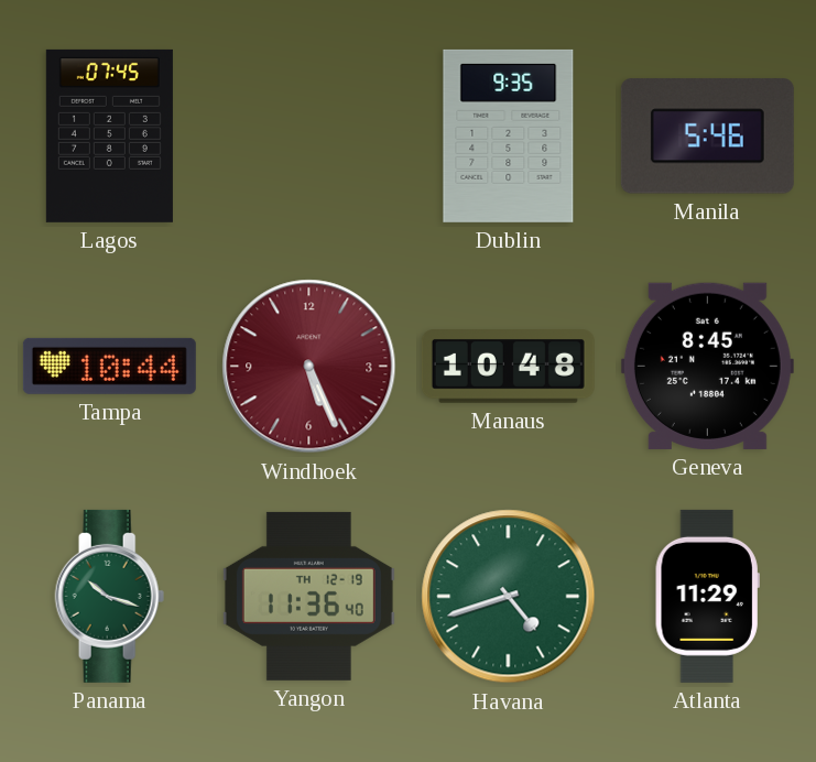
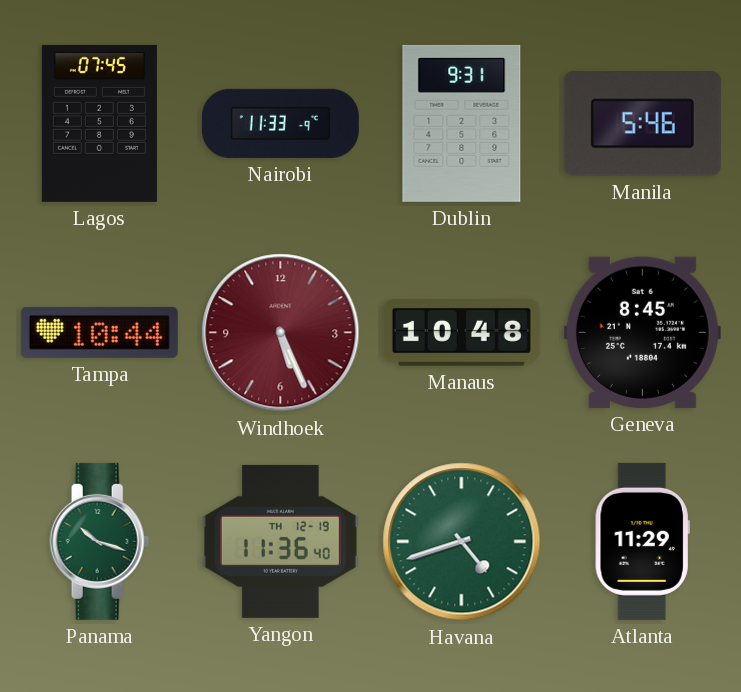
Nairobi: none -> 11:33 (280, 123)
Dublin: 9:35 -> 9:31 (462, 123)
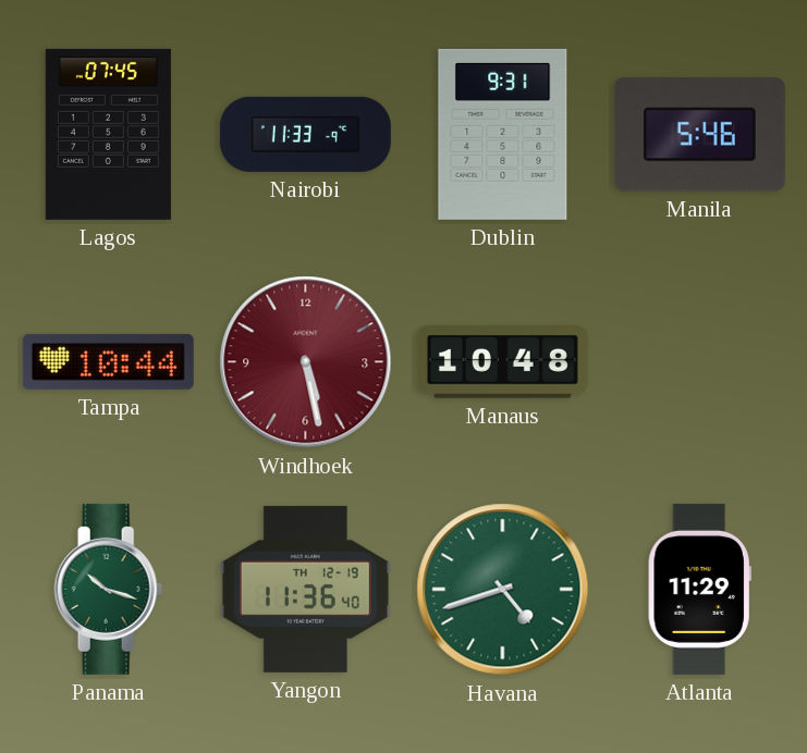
Windhoek: 5:26 -> 5:28 (306, 362)
Geneva: 8:45 -> none (642, 332)
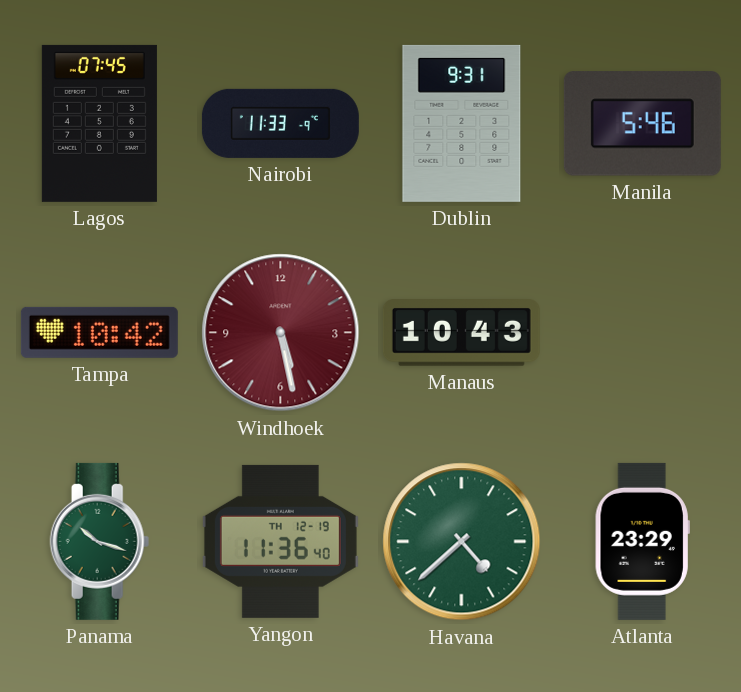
Tampa: 10:44 -> 10:42 (99, 332)
Manaus: 10:48 -> 10:43 (461, 333)
Havana: 4:42 -> 4:38 (462, 542)
Atlanta: 11:29 -> 23:29 (642, 541)
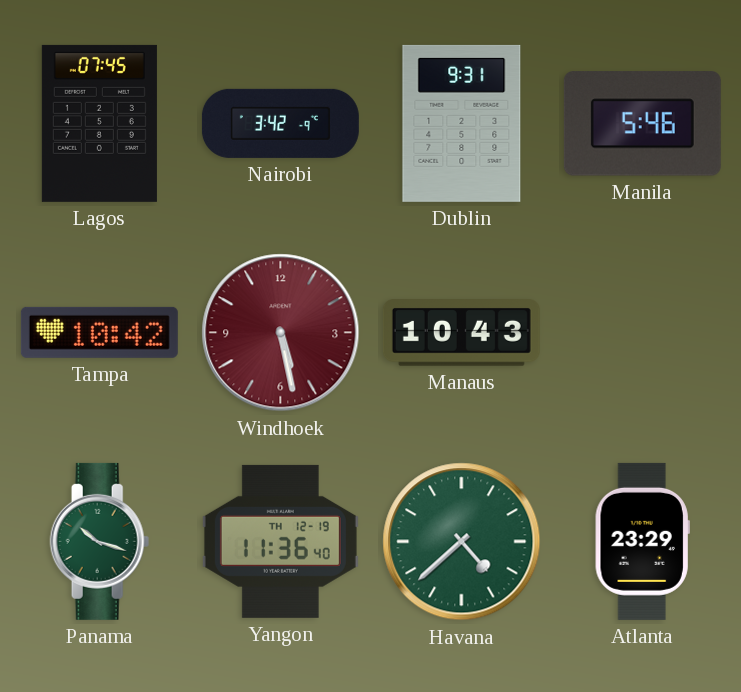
Nairobi: 11:33 -> 3:42 (280, 123)
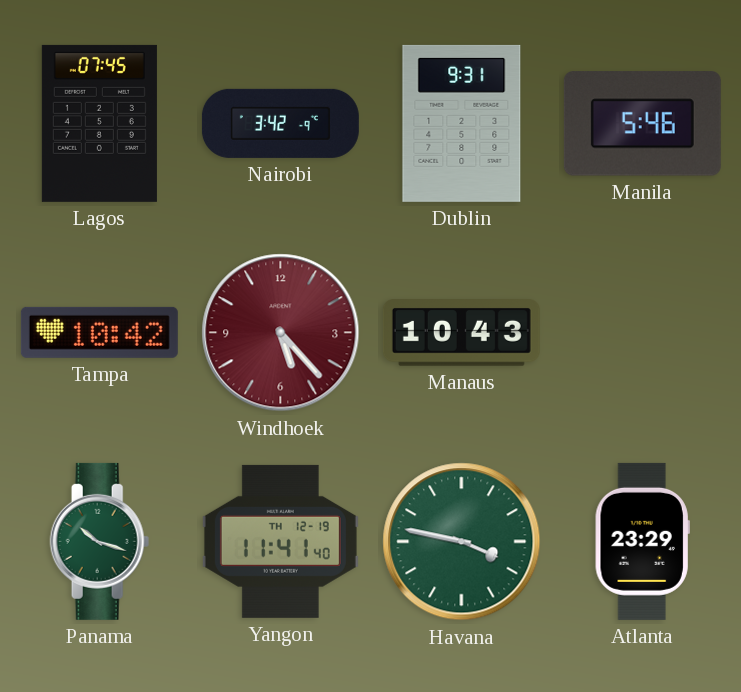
Windhoek: 5:28 -> 5:23 (281, 333)
Yangon: 11:36 -> 11:41 (280, 541)
Havana: 4:38 -> 3:47 (462, 542)
